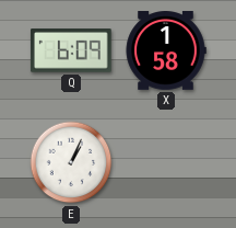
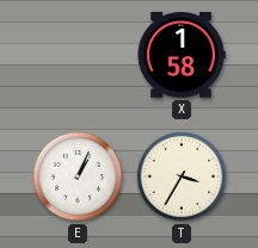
Q: 6:09 -> none (71, 52)
T: none -> 3:35 (182, 176)
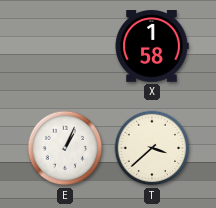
T: 3:35 -> 3:38 (152, 148)
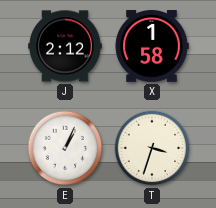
J: none -> 2:12 (65, 46)
T: 3:38 -> 3:33 (152, 148)
